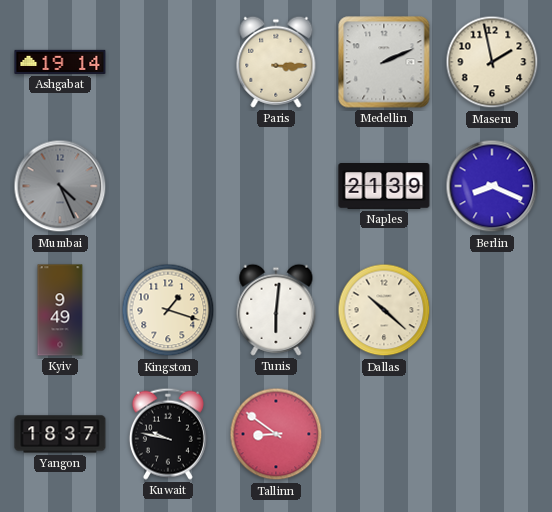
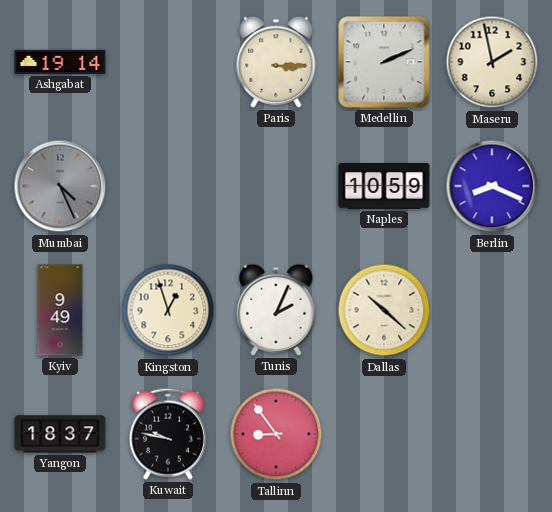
Naples: 21:39 -> 10:59 (384, 187)
Kingston: 1:18 -> 12:57 (168, 310)
Tunis: 6:01 -> 2:04 (276, 310)
Tallinn: 8:51 -> 8:54 (276, 434)
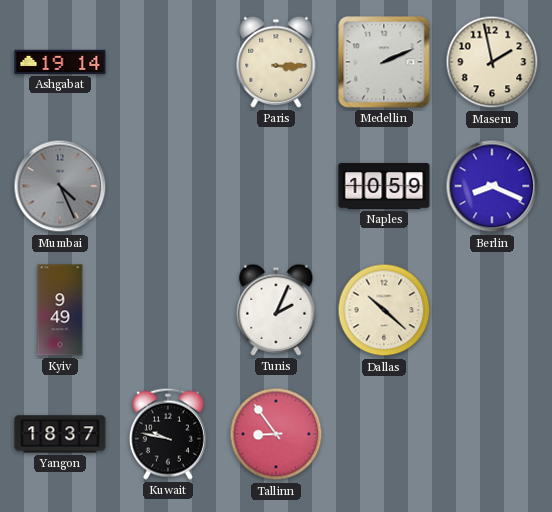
Kingston: 12:57 -> none (168, 310)
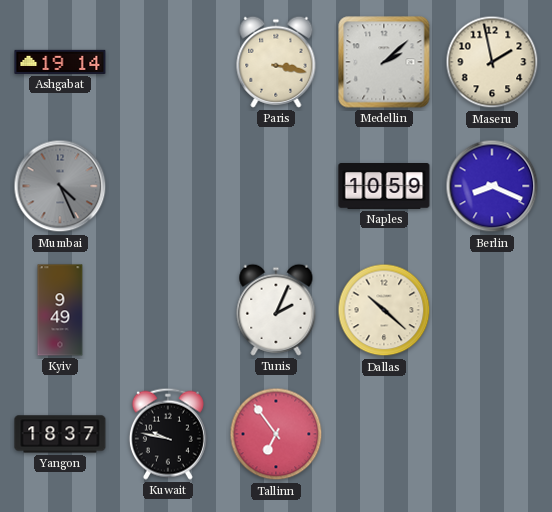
Paris: 3:15 -> 3:17 (276, 62)
Medellin: 2:11 -> 2:08 (384, 62)
Tallinn: 8:54 -> 6:54 (276, 434)
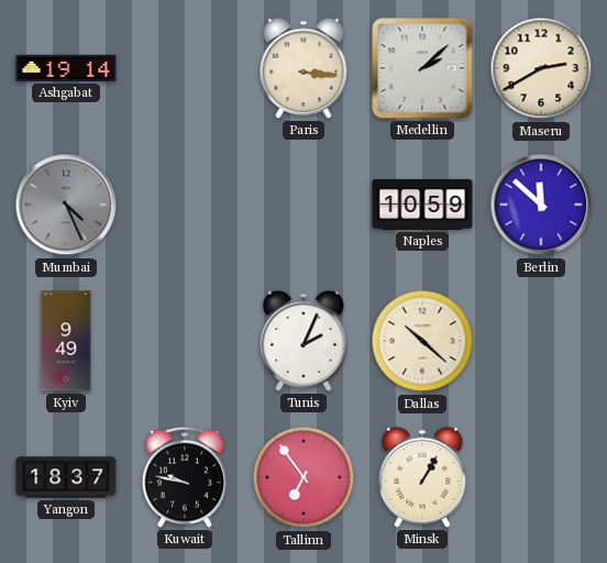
Paris: 3:17 -> 3:16 (304, 68)
Maseru: 1:58 -> 2:40 (541, 68)
Berlin: 8:19 -> 11:52 (541, 205)
Minsk: none -> 1:05 (422, 477)
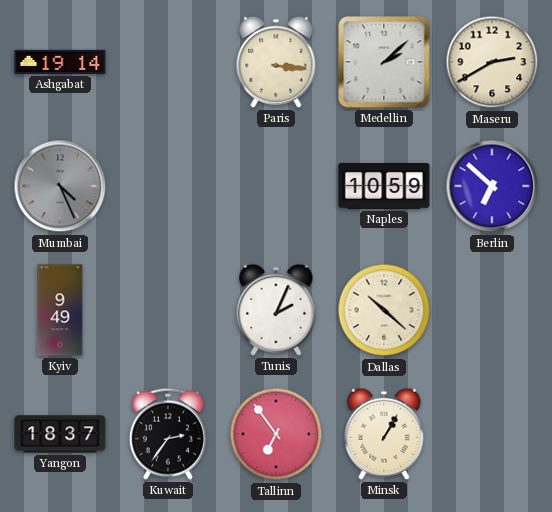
Berlin: 11:52 -> 6:52 (492, 186)
Kuwait: 9:47 -> 2:36 (168, 434)
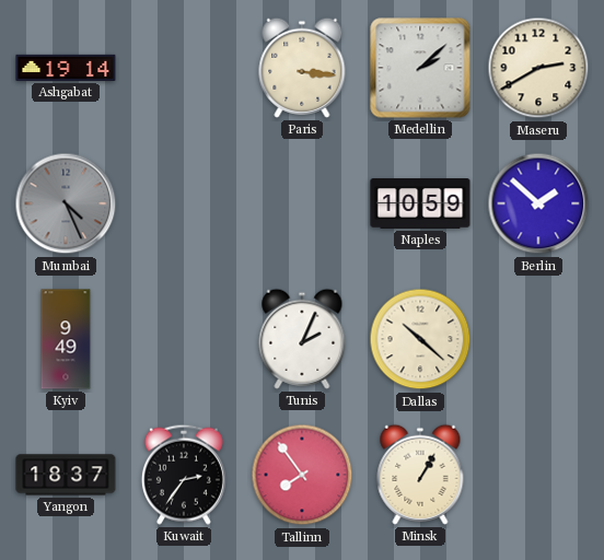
Berlin: 6:52 -> 1:52 (538, 203)
Tallinn: 6:54 -> 7:54 (302, 475)
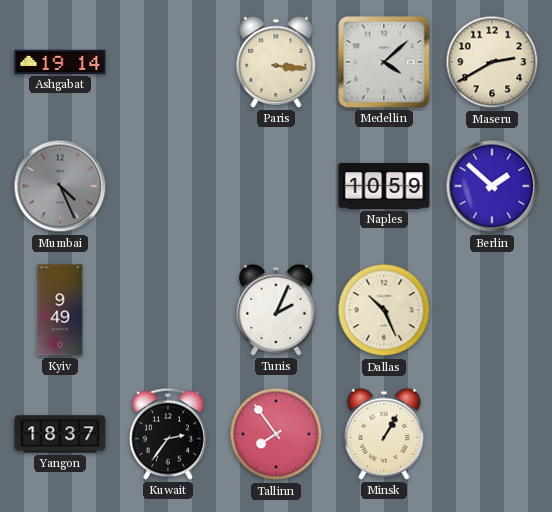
Medellin: 2:08 -> 4:08 (384, 62)
Dallas: 10:22 -> 10:26 (384, 310)
